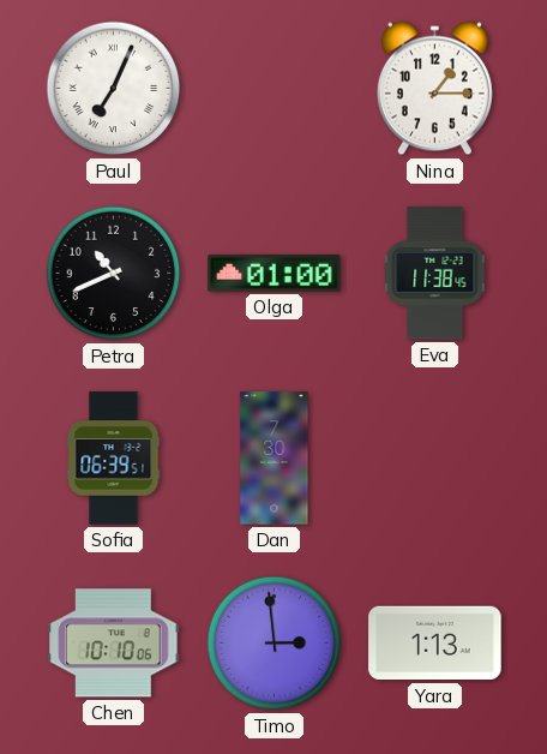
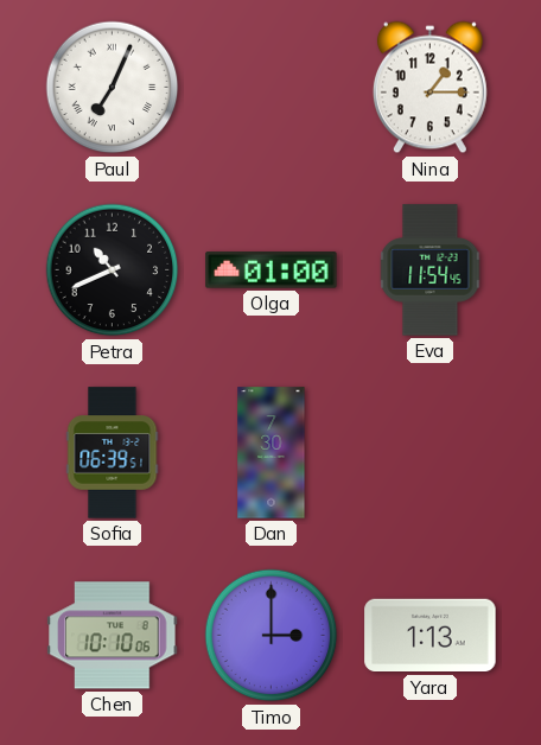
Eva: 11:38 -> 11:54 (431, 270)
Timo: 2:59 -> 3:00 (272, 636)
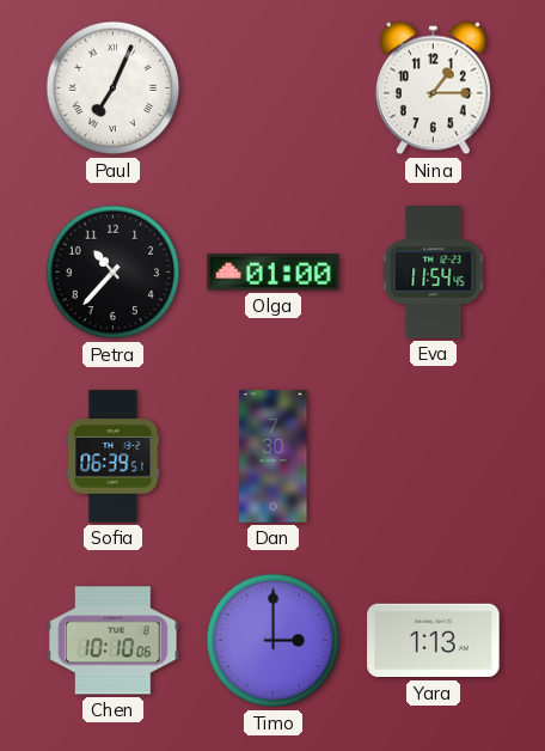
Petra: 10:41 -> 10:37 (114, 273)
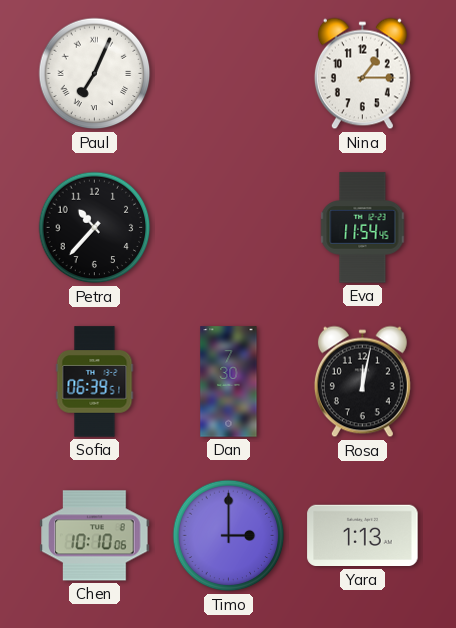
Olga: 01:00 -> none (274, 273)
Rosa: none -> 12:02 (362, 382)
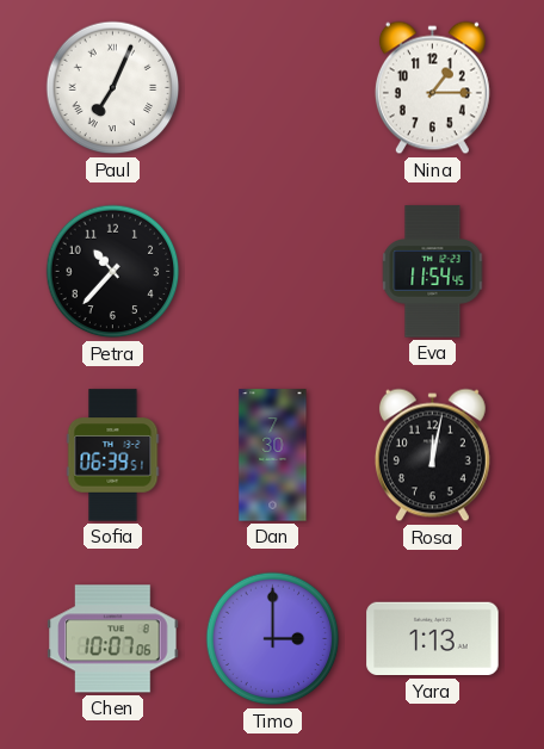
Chen: 10:10 -> 10:07 (113, 639)
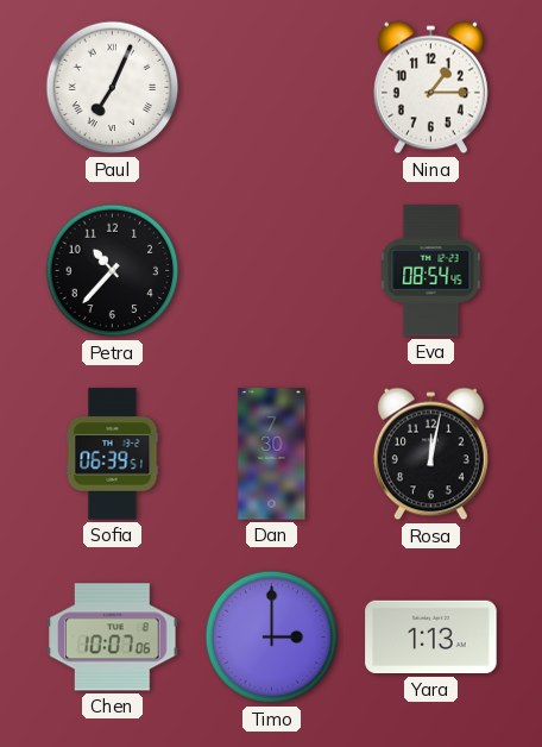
Eva: 11:54 -> 08:54 (431, 271)
